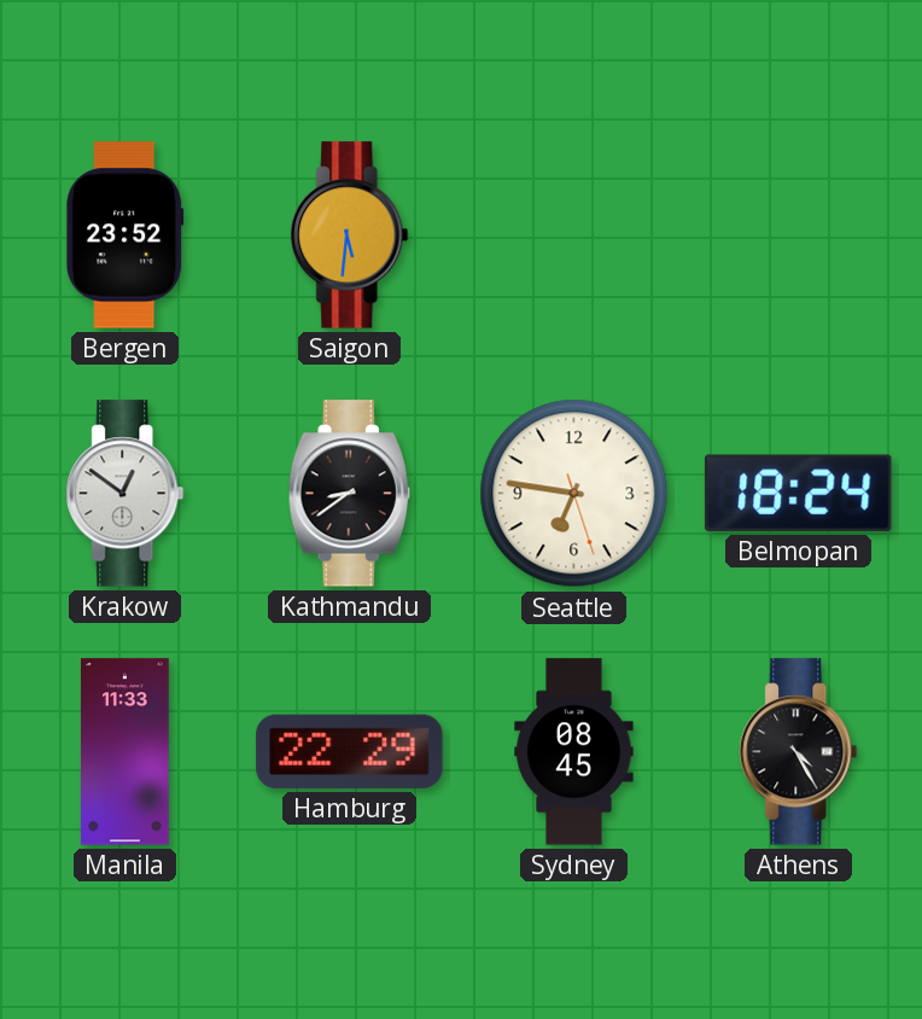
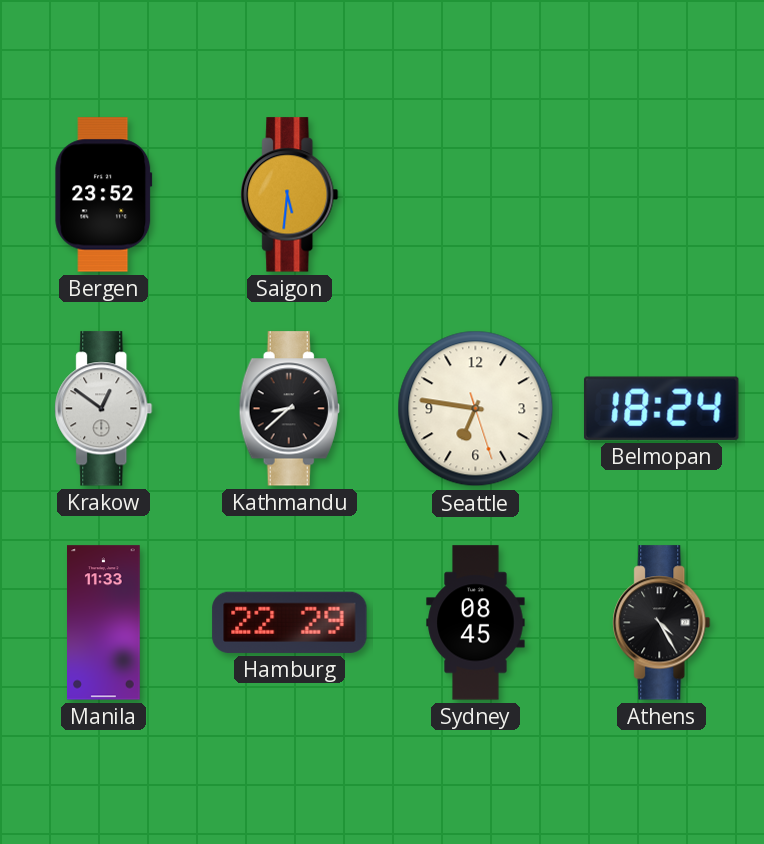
Kathmandu: 8:39 -> 8:38 (289, 409)
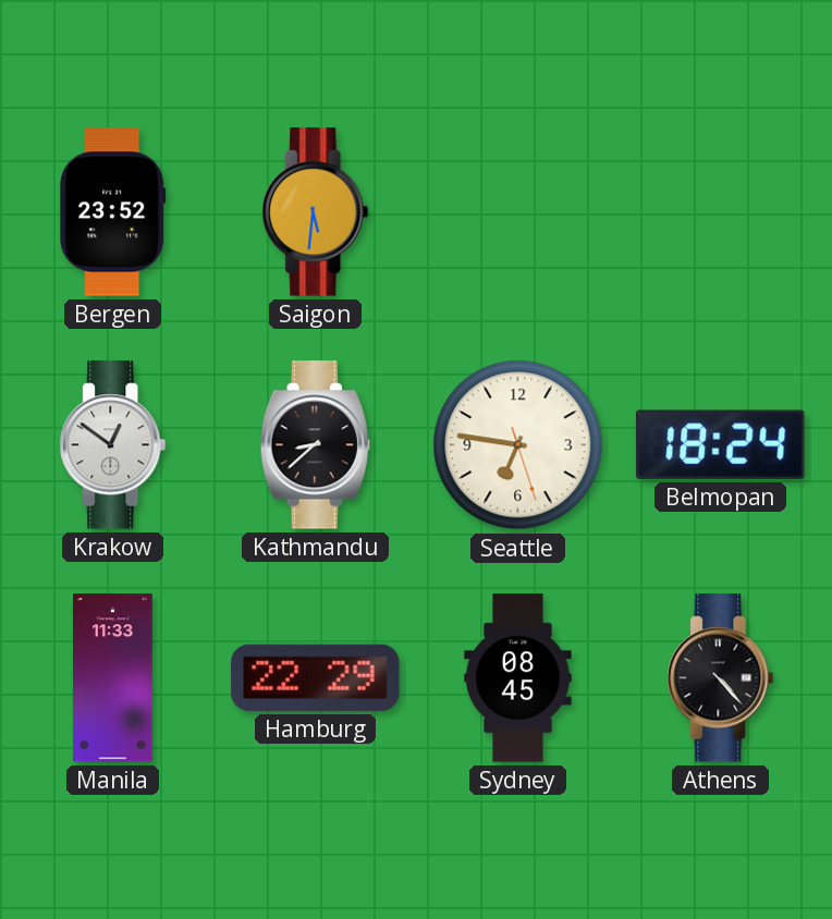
Athens: 4:25 -> 4:23 (721, 678)
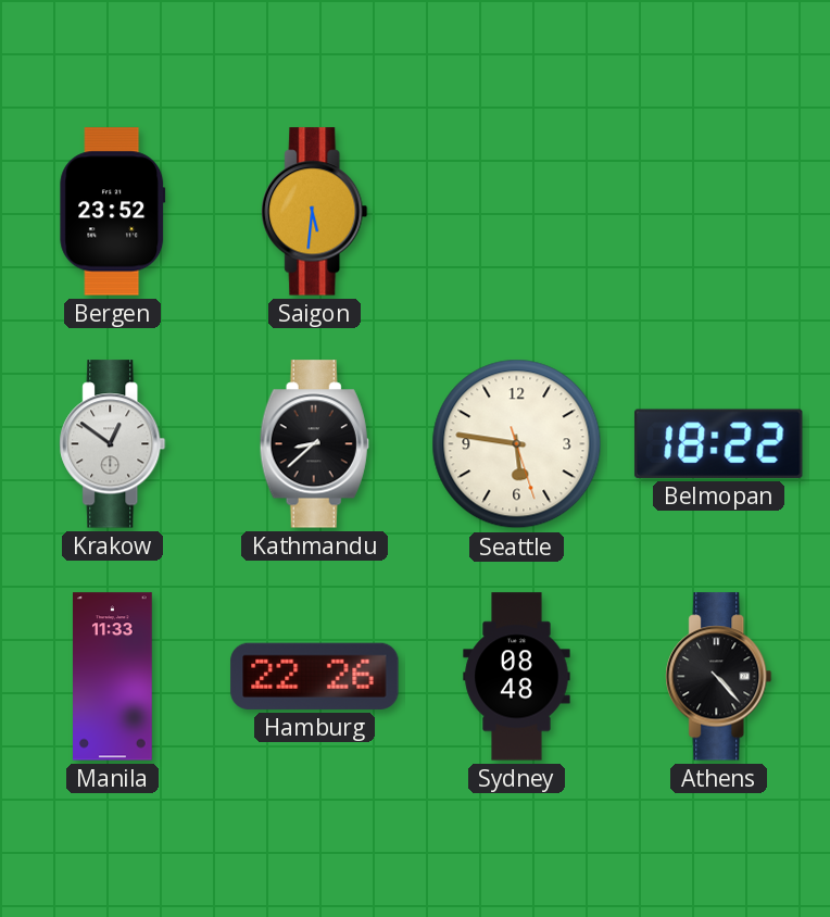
Seattle: 6:46 -> 5:46 (517, 444)
Belmopan: 18:24 -> 18:22 (718, 443)
Hamburg: 22:29 -> 22:26 (315, 676)
Sydney: 08:45 -> 08:48 (517, 677)
